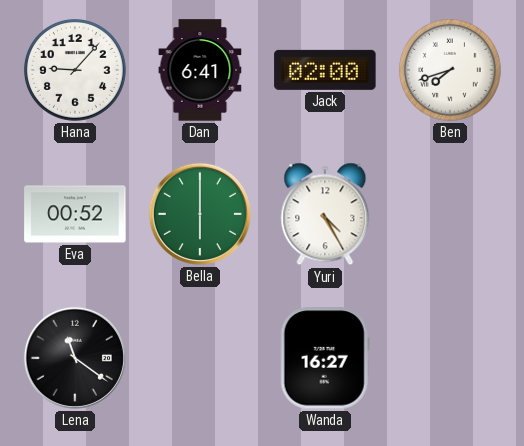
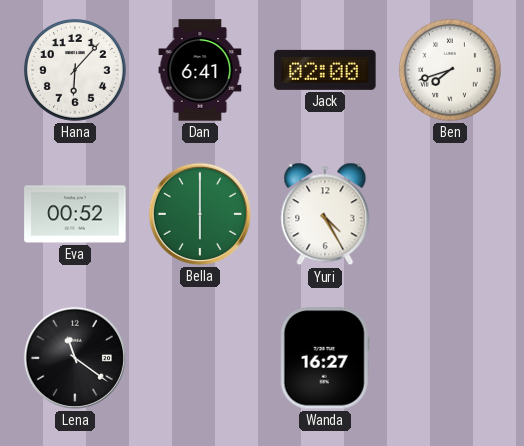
Hana: 9:07 -> 6:07 (75, 70)
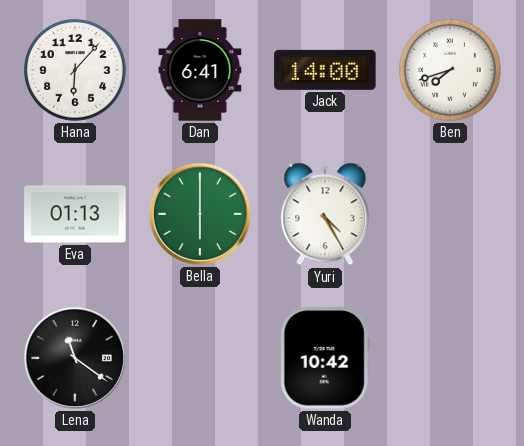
Jack: 02:00 -> 14:00 (325, 70)
Eva: 00:52 -> 01:13 (75, 214)
Wanda: 16:27 -> 10:42 (325, 358)
